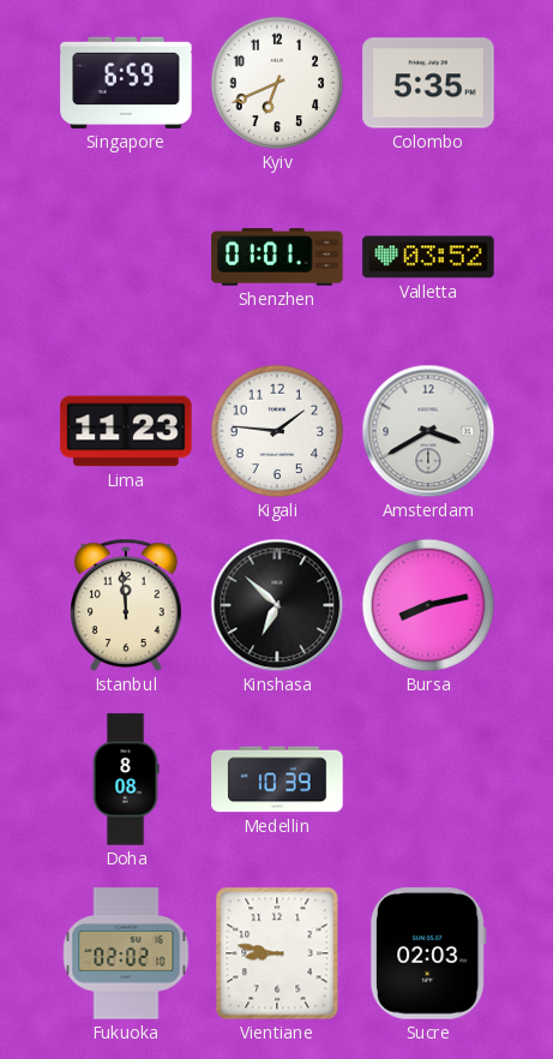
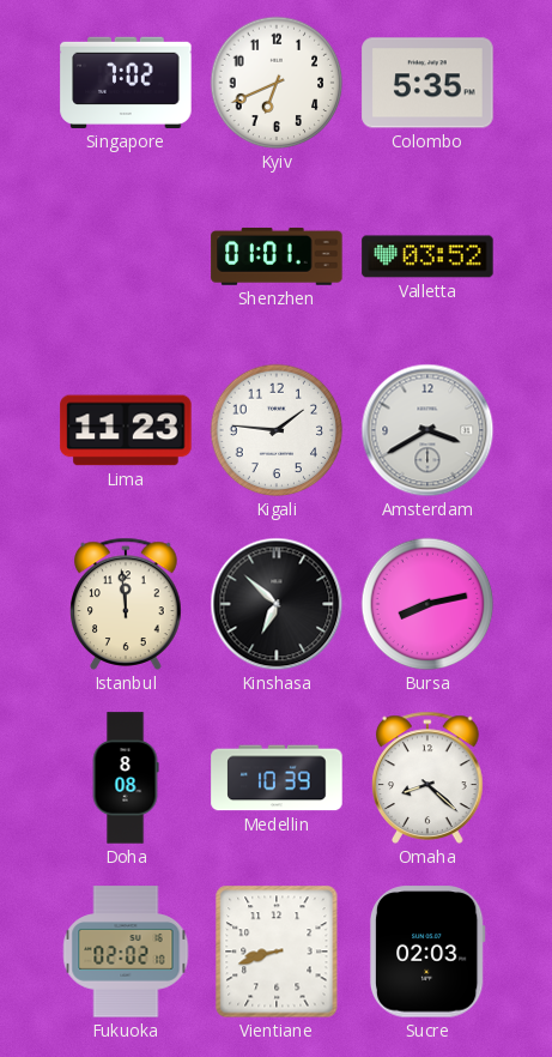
Singapore: 6:59 -> 7:02 (126, 83)
Omaha: none -> 8:22 (427, 778)
Vientiane: 8:47 -> 8:42 (277, 952)
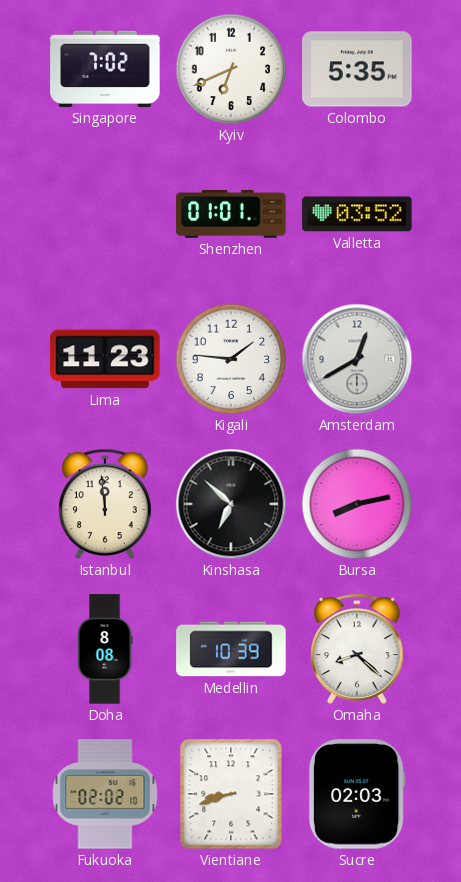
Amsterdam: 3:40 -> 12:40 (357, 359)
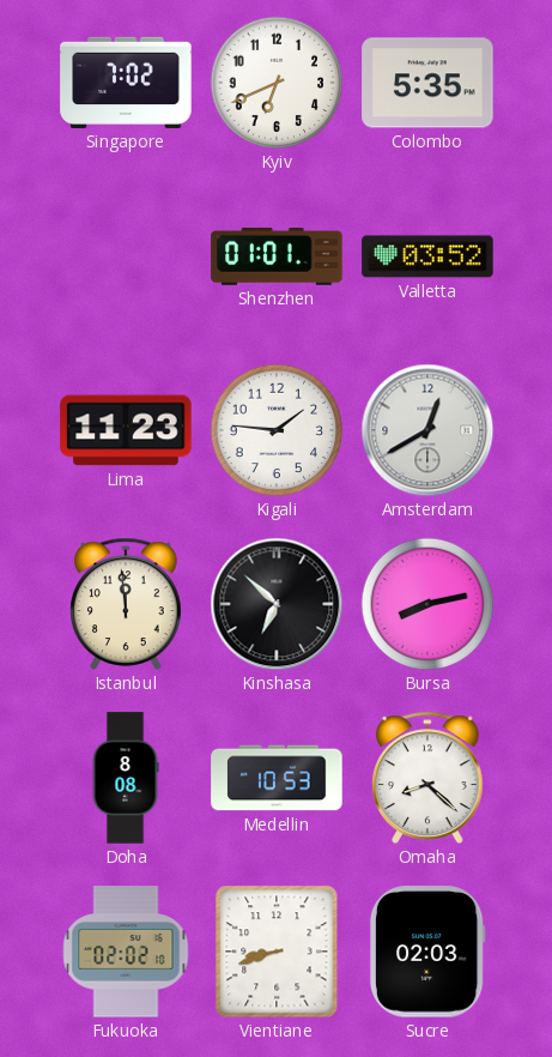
Medellin: 10:39 -> 10:53 (277, 778)
